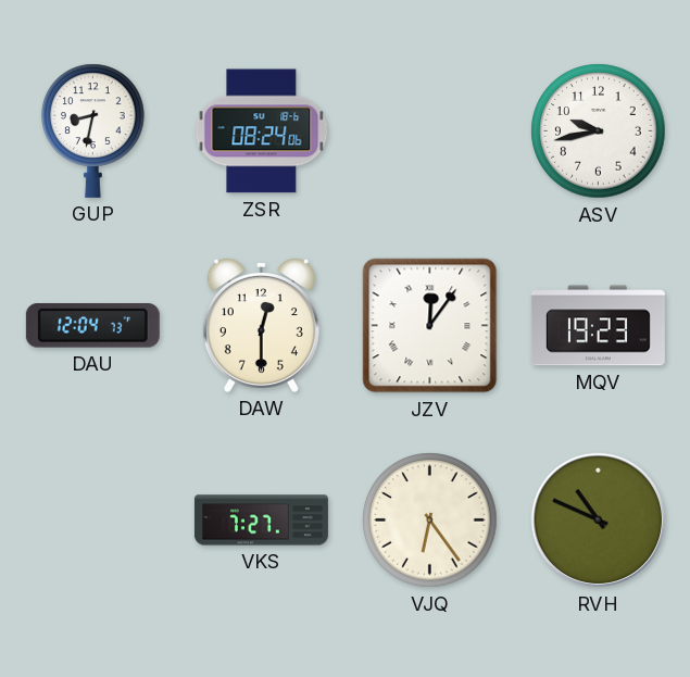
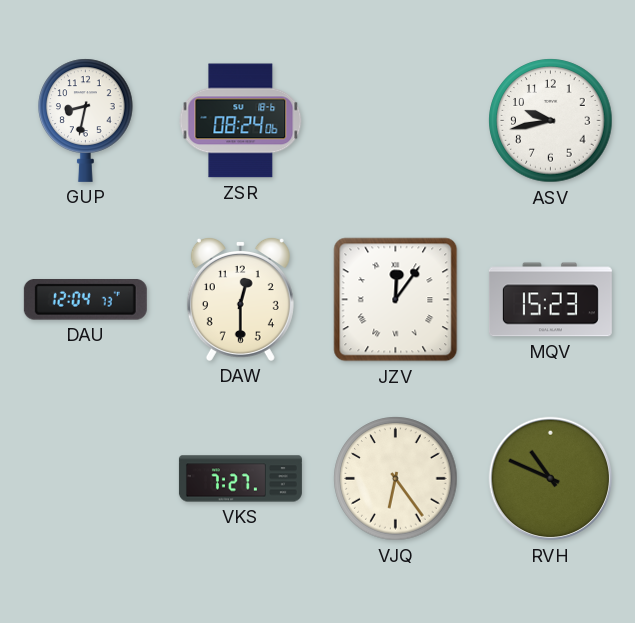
MQV: 19:23 -> 15:23 (550, 300)
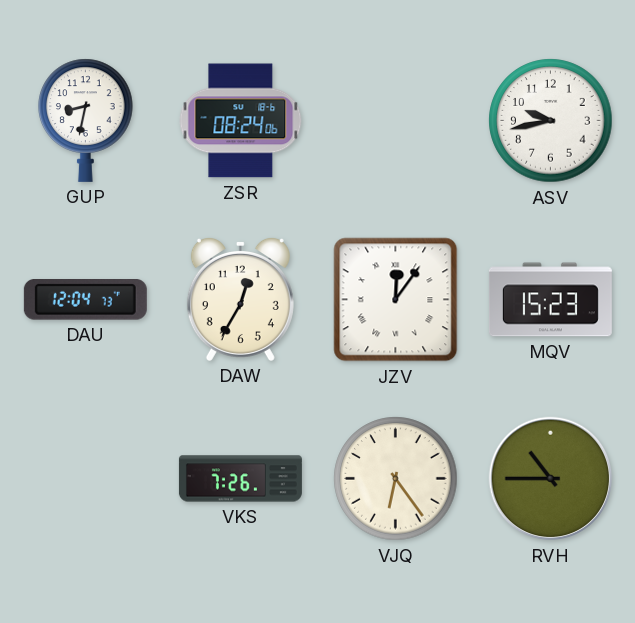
DAW: 12:30 -> 12:35 (240, 299)
VKS: 7:27 -> 7:26 (240, 479)
RVH: 10:49 -> 10:45 (551, 479)
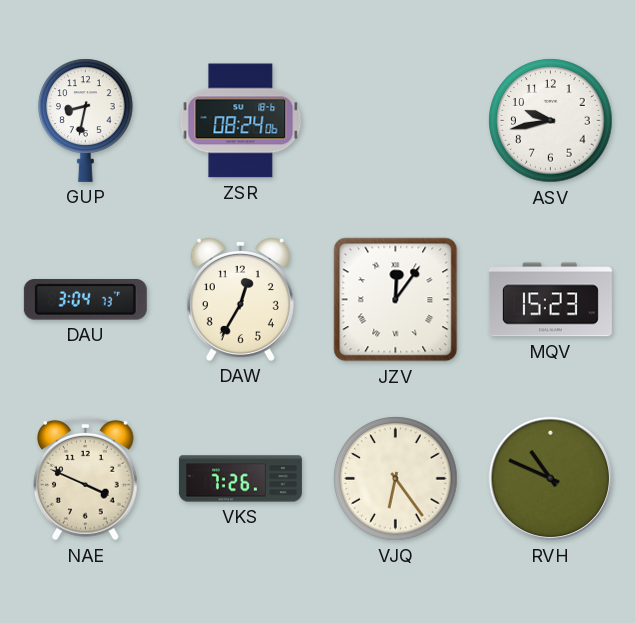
DAU: 12:04 -> 3:04 (85, 300)
NAE: none -> 3:49 (86, 478)
RVH: 10:45 -> 10:49 (551, 479)
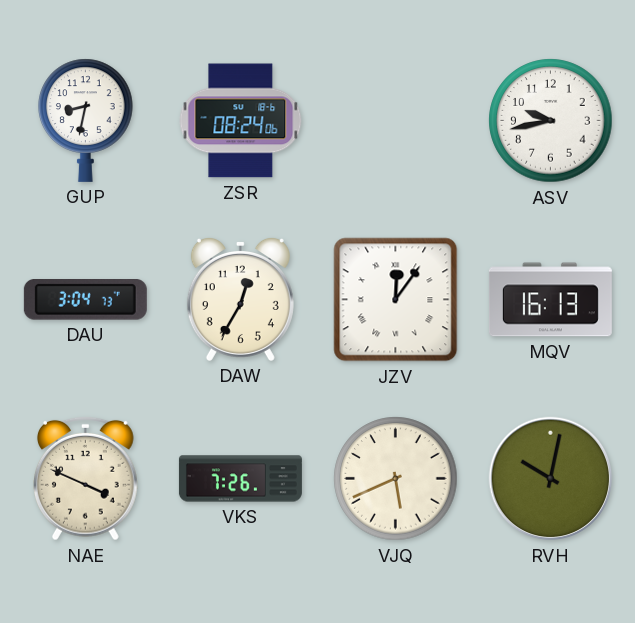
MQV: 15:23 -> 16:13 (550, 300)
VJQ: 6:24 -> 5:41 (396, 479)
RVH: 10:49 -> 10:02 (551, 479)
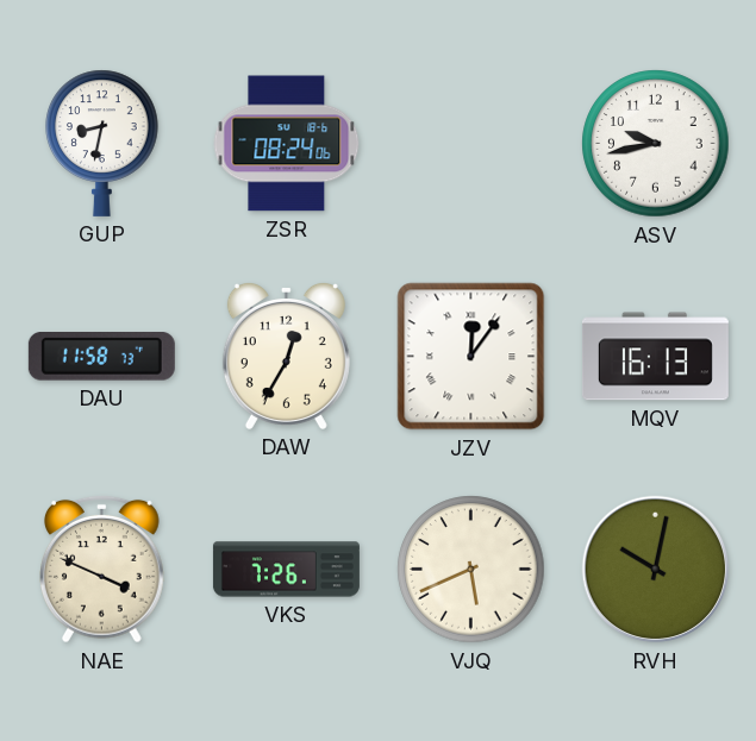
DAU: 3:04 -> 11:58 (101, 357)
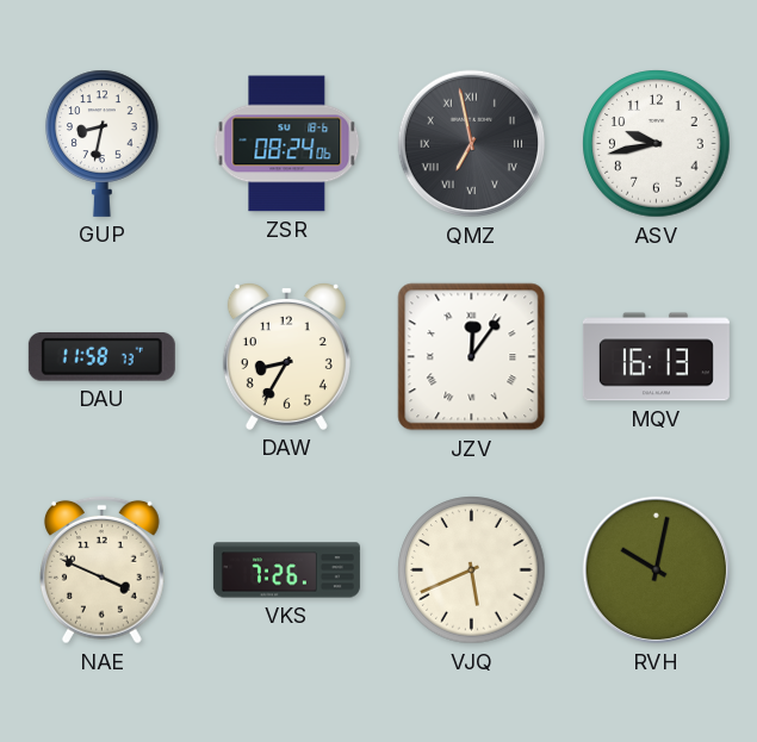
QMZ: none -> 6:58 (472, 144)
DAW: 12:35 -> 8:35 (286, 356)
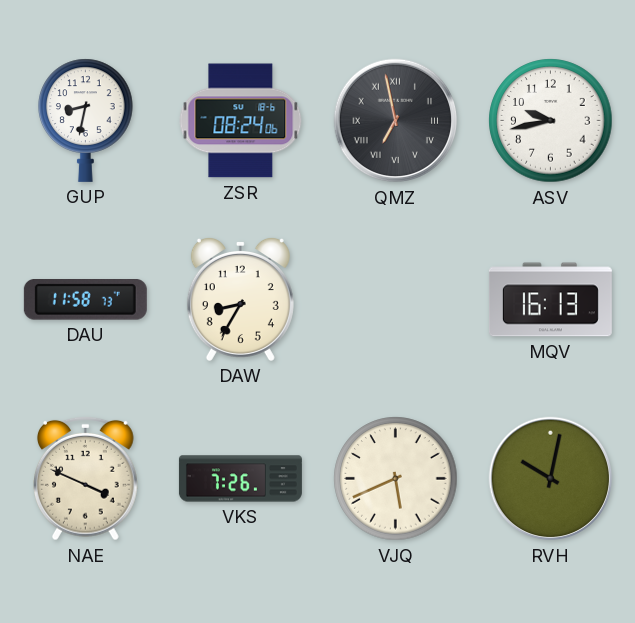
JZV: 12:06 -> none (472, 357)
